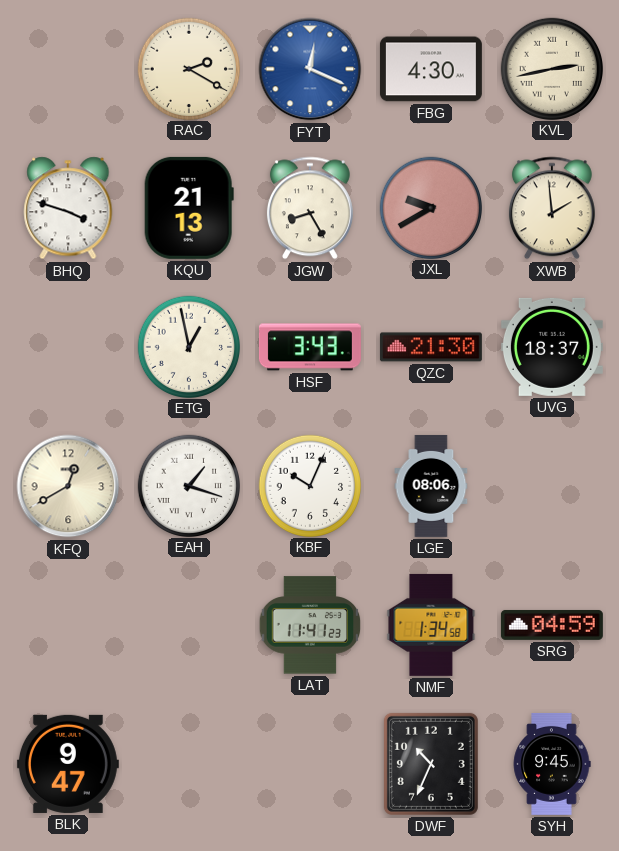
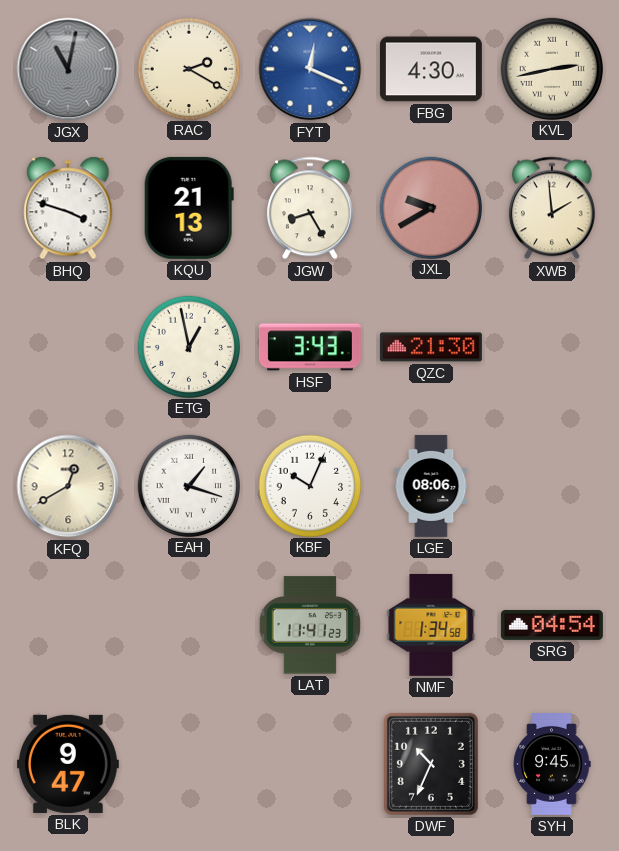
JGX: none -> 11:02 (68, 69)
UVG: 18:37 -> none (552, 347)
SRG: 04:59 -> 04:54 (552, 625)
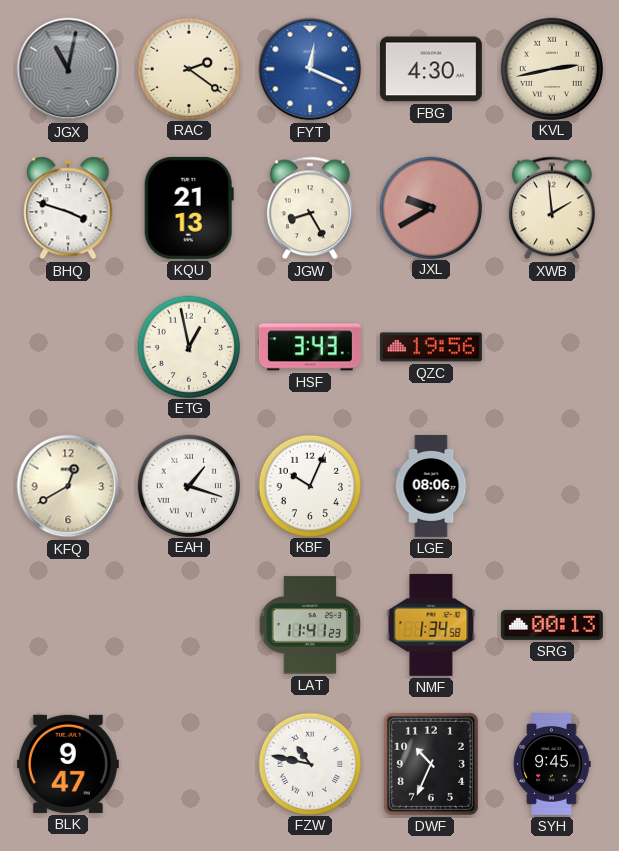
RAC: 2:20 -> 2:21 (188, 68)
QZC: 21:30 -> 19:56 (431, 347)
SRG: 04:54 -> 00:13 (552, 625)
FZW: none -> 10:47 (309, 763)
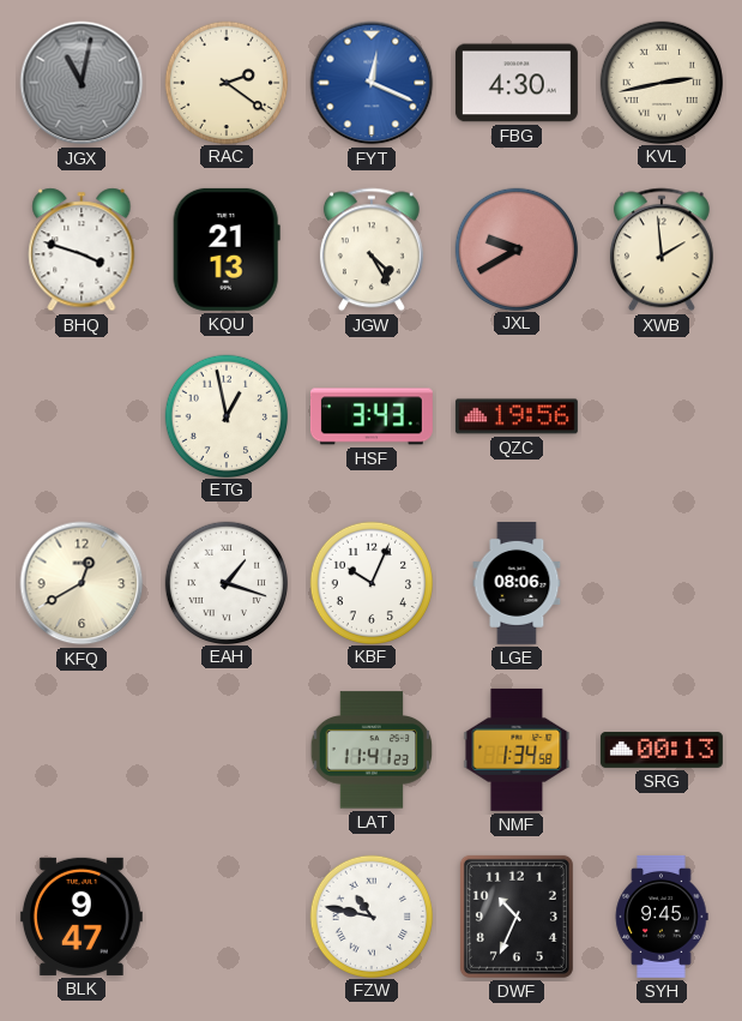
JGW: 8:25 -> 4:25 (372, 250)
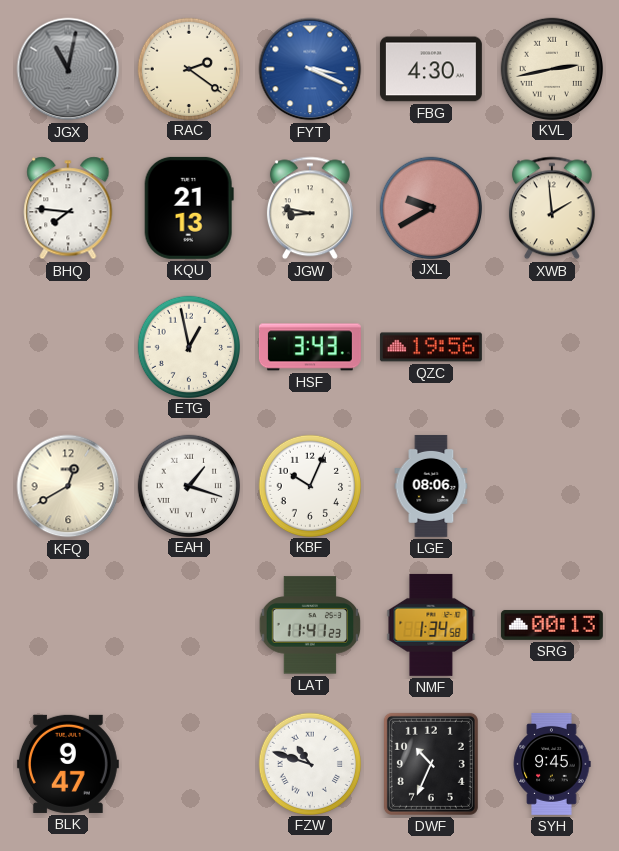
FYT: 12:19 -> 3:19 (310, 69)
BHQ: 3:48 -> 7:46 (68, 208)
JGW: 4:25 -> 8:47 (310, 208)
FZW: 10:47 -> 10:48 (309, 763)
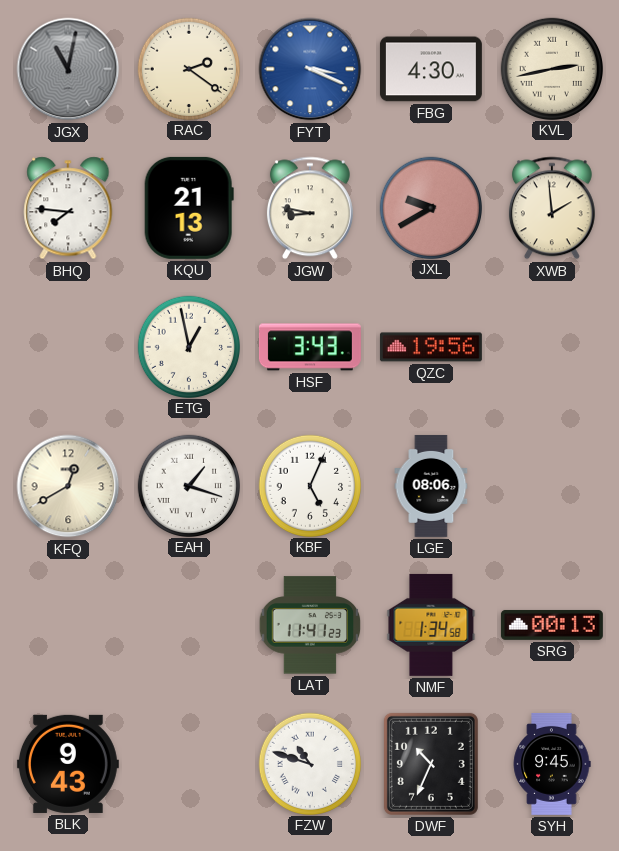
KBF: 10:04 -> 5:04 (309, 485)
BLK: 9:47 -> 9:43 (68, 764)
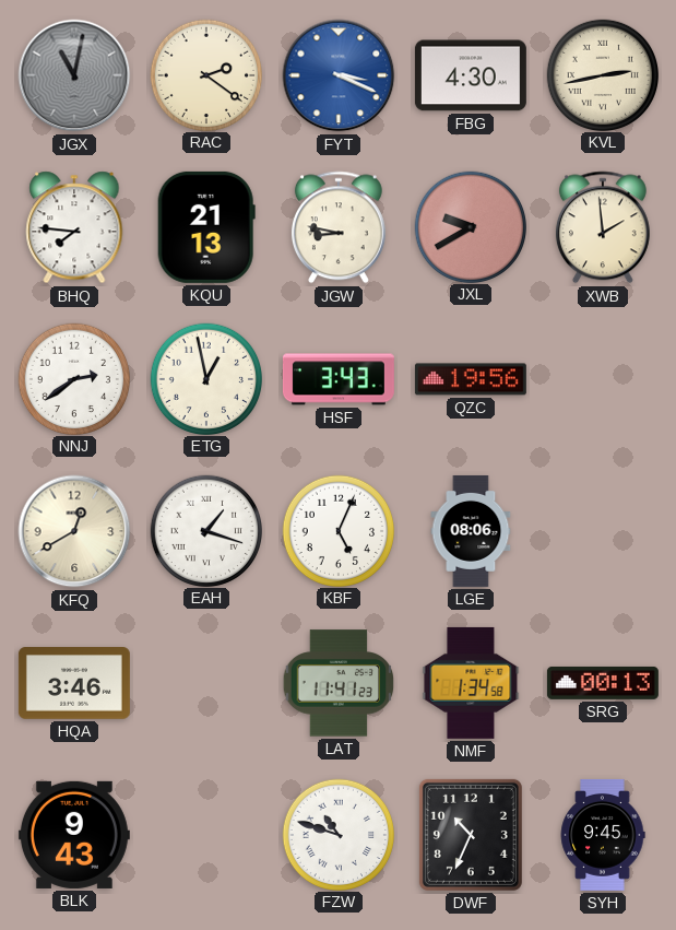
NNJ: none -> 2:39 (73, 378)
HQA: none -> 3:46 (74, 683)
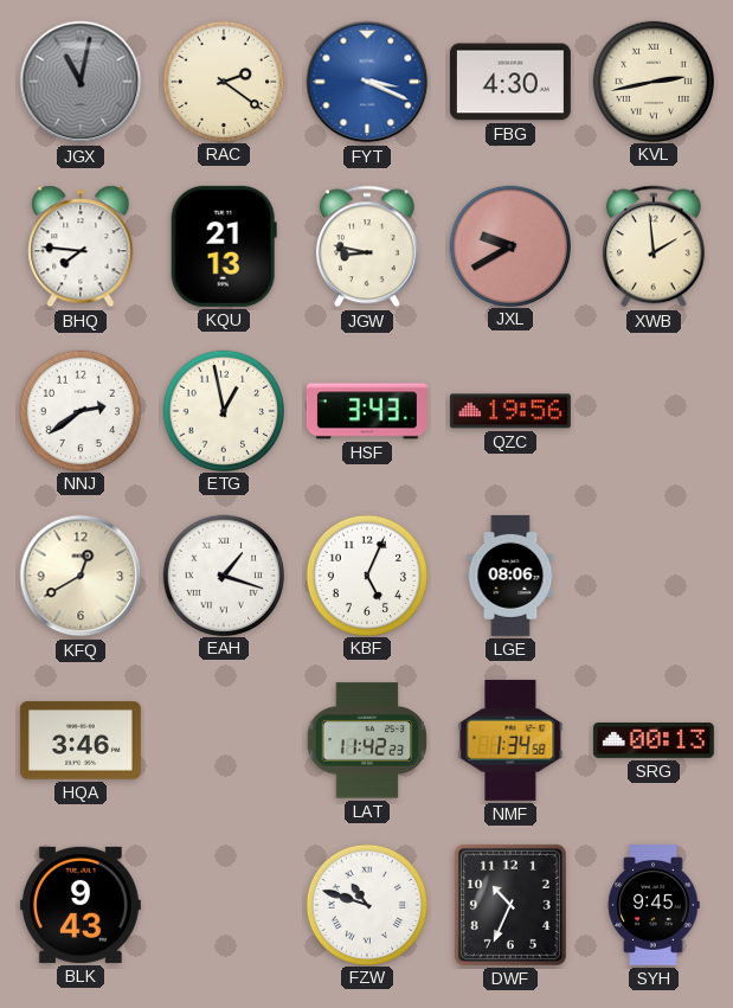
LAT: 11:41 -> 11:42 (367, 740)
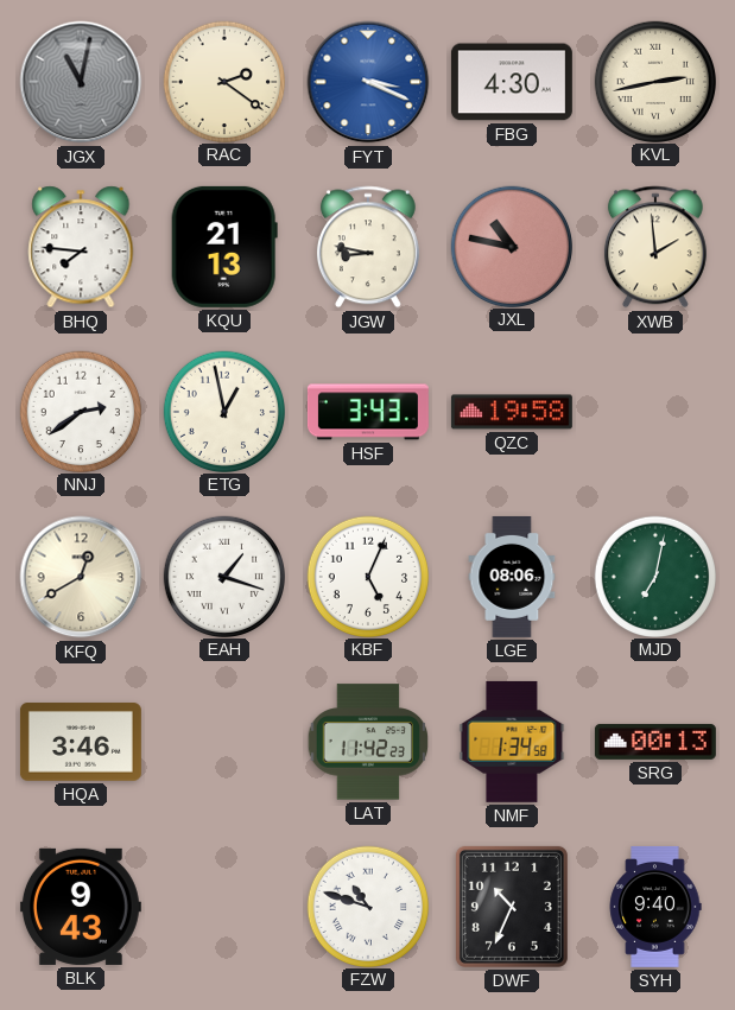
JXL: 9:40 -> 10:47 (511, 246)
QZC: 19:56 -> 19:58 (512, 412)
MJD: none -> 7:02 (654, 576)
SYH: 9:45 -> 9:40 (655, 907)
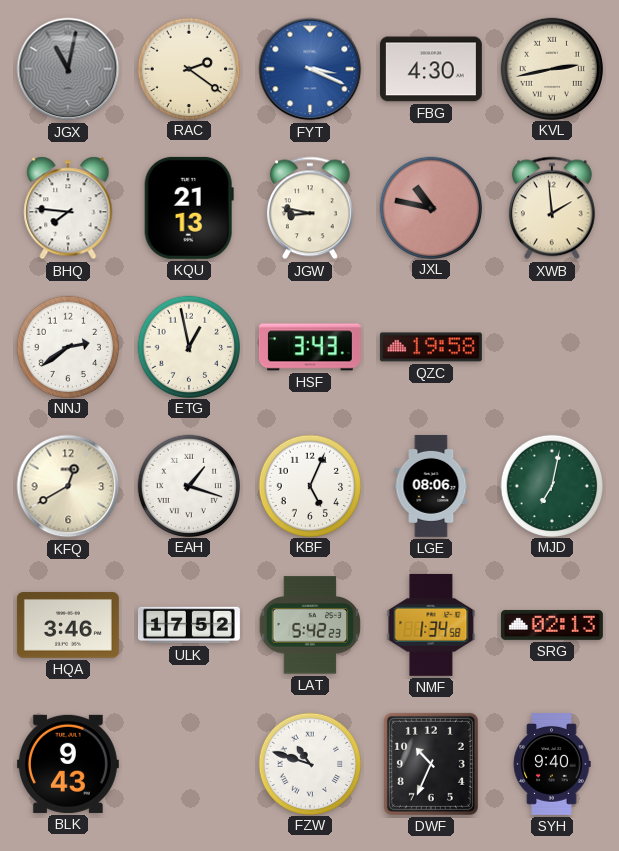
ULK: none -> 17:52 (189, 625)
LAT: 11:42 -> 5:42 (310, 625)
SRG: 00:13 -> 02:13 (552, 625)
